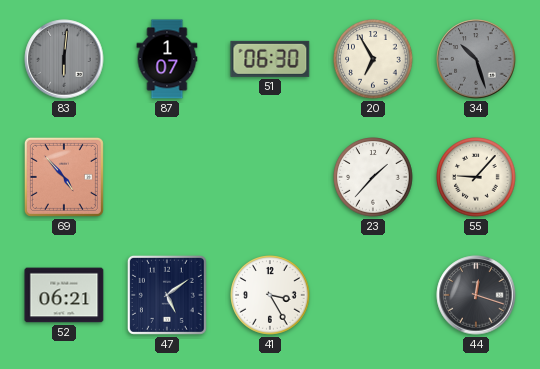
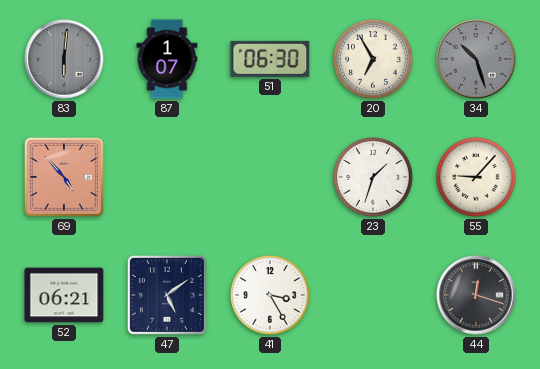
23: 1:37 -> 1:33 (373, 177)
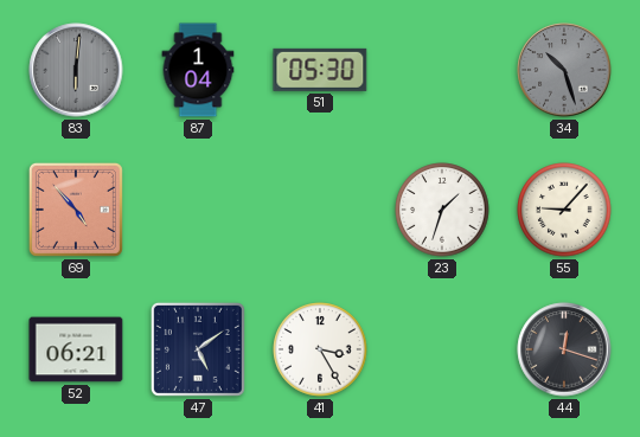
87: 1:07 -> 1:04 (198, 70)
51: 06:30 -> 05:30 (320, 70)
20: 6:55 -> none (373, 59)
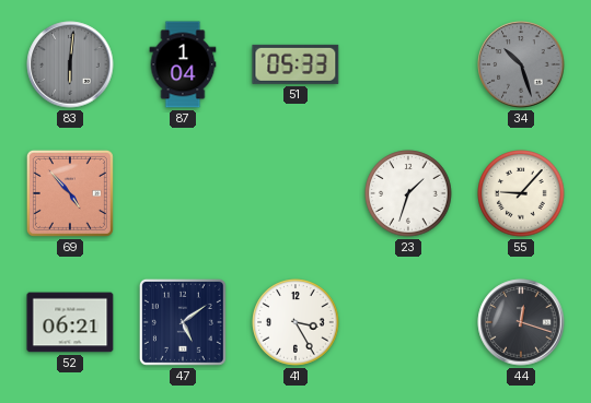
51: 05:30 -> 05:33 (296, 64)
